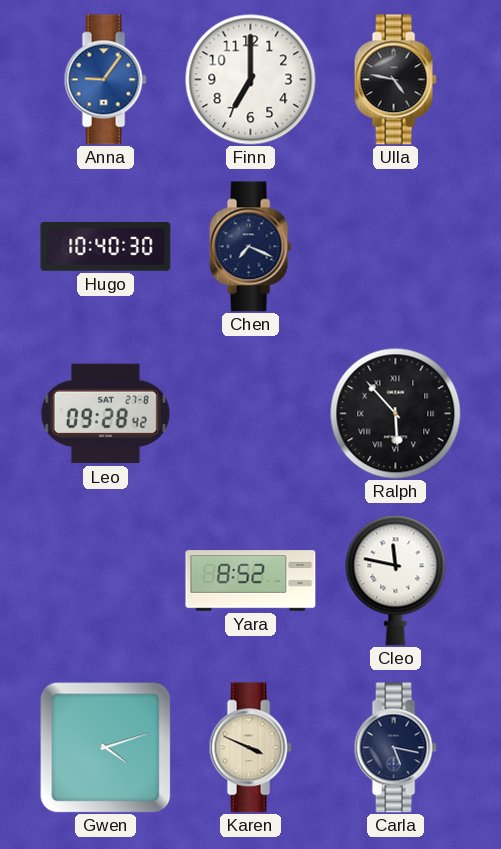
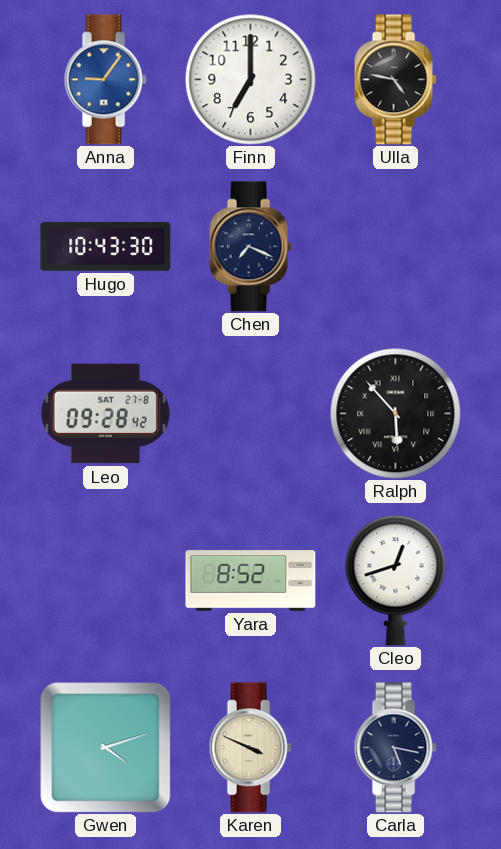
Hugo: 10:40 -> 10:43 (106, 247)
Cleo: 11:47 -> 12:42 (396, 581)
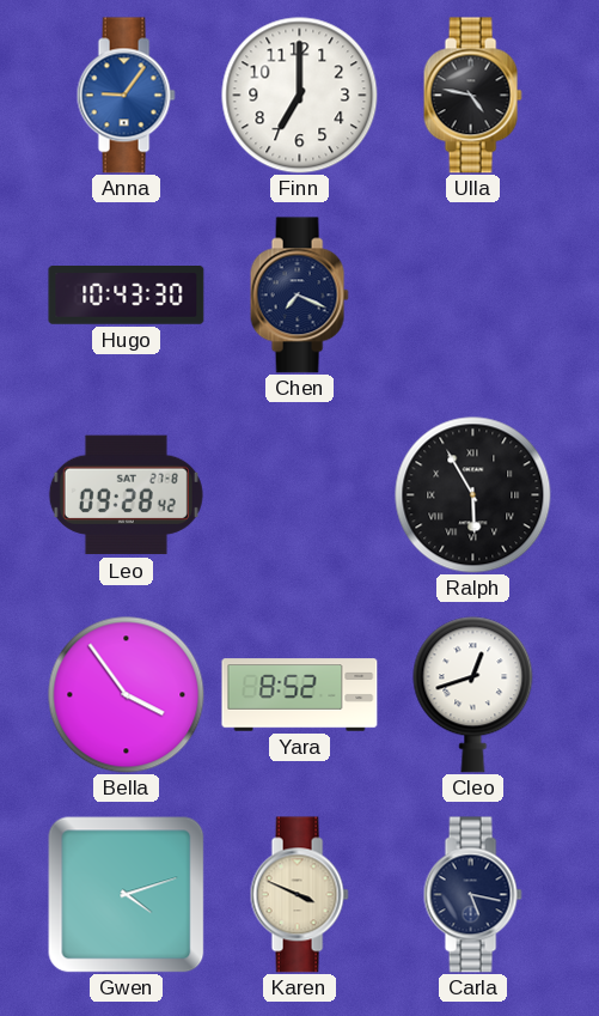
Ralph: 5:53 -> 5:55 (473, 495)
Bella: none -> 3:54 (127, 695)
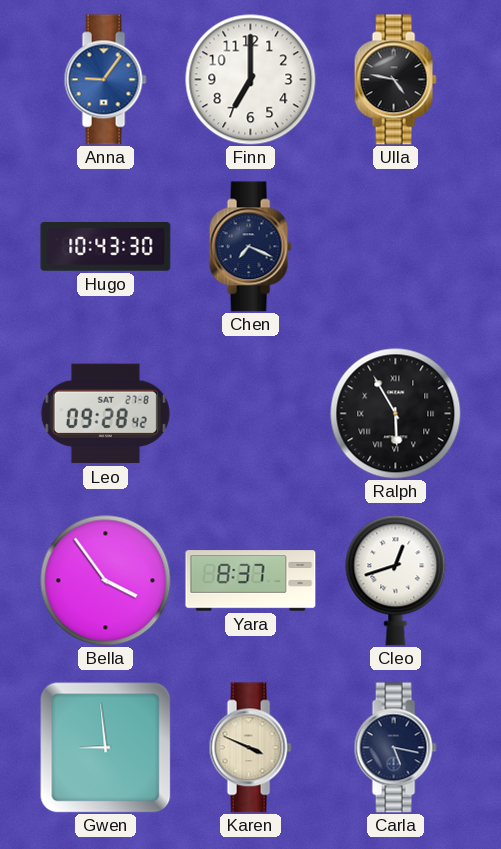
Yara: 8:52 -> 8:37 (251, 581)
Gwen: 4:12 -> 8:59 (105, 747)
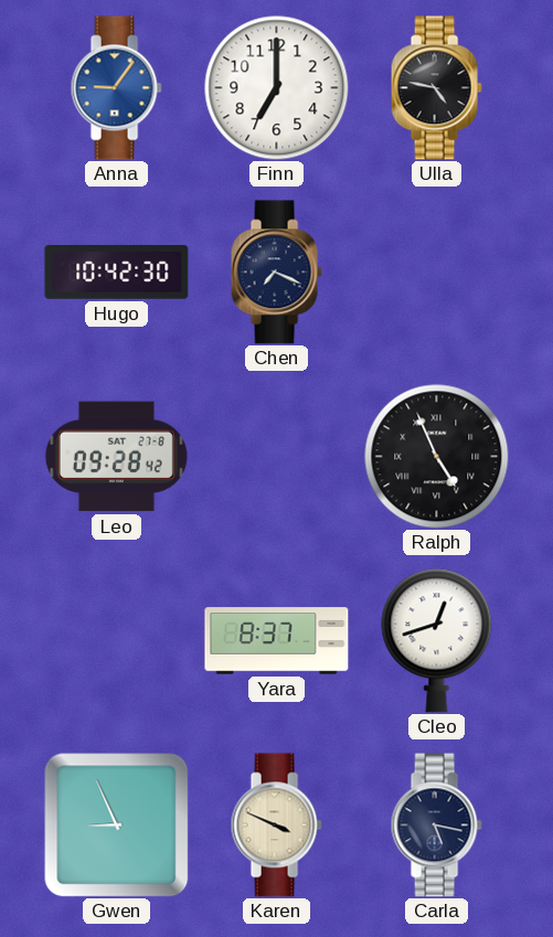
Hugo: 10:43 -> 10:42 (117, 273)
Ralph: 5:55 -> 4:56 (437, 457)
Bella: 3:54 -> none (106, 581)
Gwen: 8:59 -> 8:56 (116, 824)
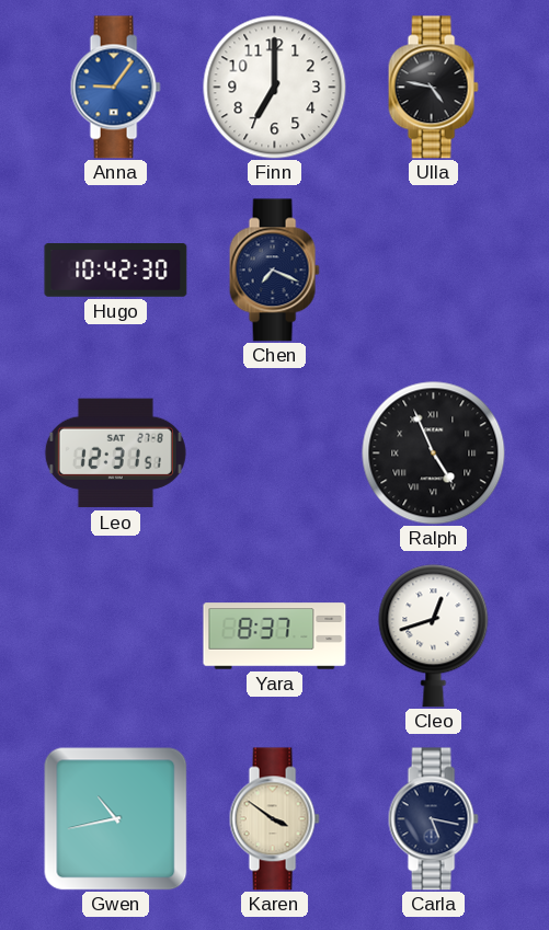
Leo: 09:28 -> 12:31 (115, 453)
Gwen: 8:56 -> 10:43 (115, 818)
Karen: 3:49 -> 3:51 (274, 819)
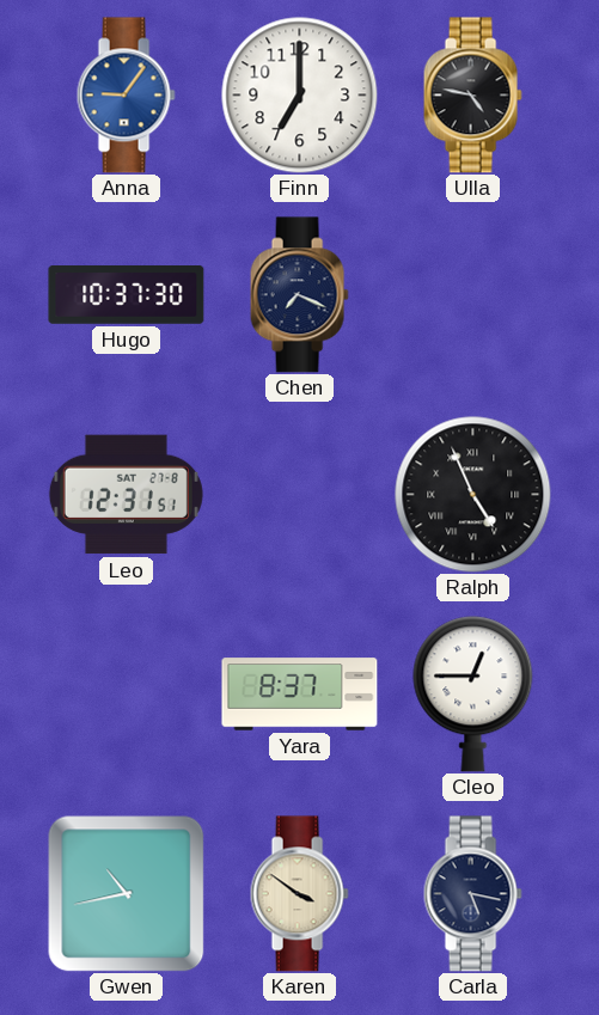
Hugo: 10:42 -> 10:37 (127, 295)
Cleo: 12:42 -> 12:45 (473, 695)
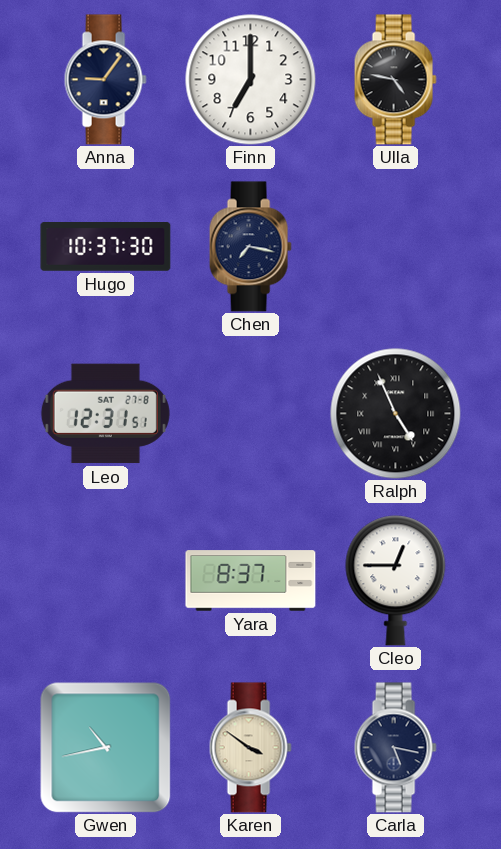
Anna dial: blue -> navy (105, 80)
Chen: 7:19 -> 7:17 (250, 247)
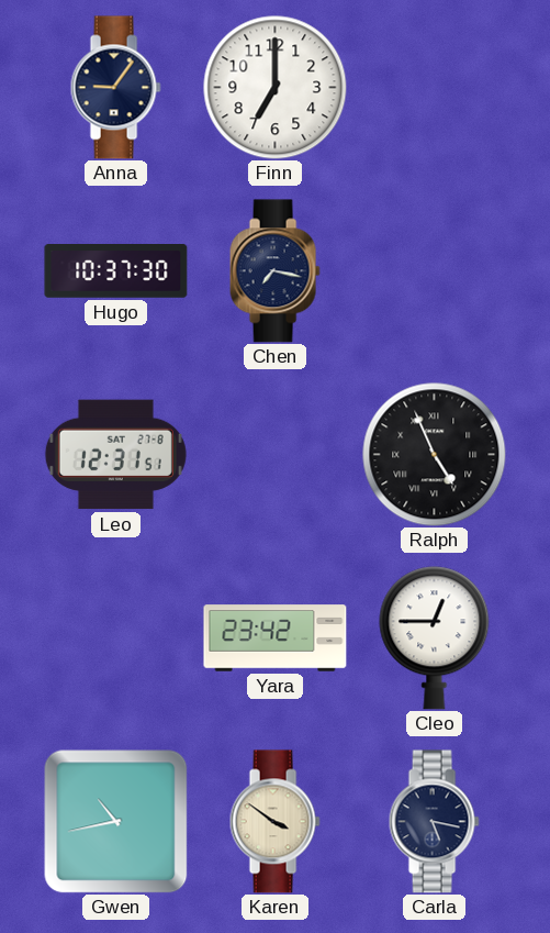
Ulla: 4:47 -> none (395, 80)
Yara: 8:37 -> 23:42 (276, 638)
